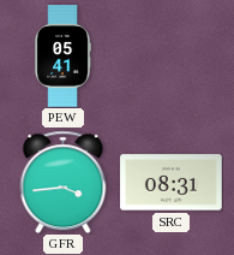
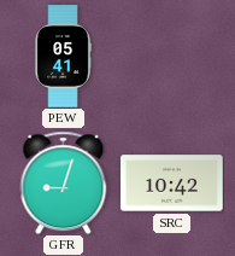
GFR: 3:44 -> 9:03 (64, 182)
SRC: 08:31 -> 10:42 (172, 184)
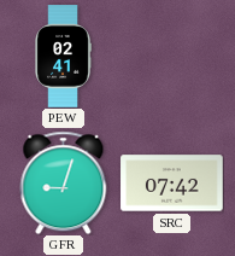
PEW: 05:41 -> 02:41 (63, 57)
SRC: 10:42 -> 07:42 (172, 184)
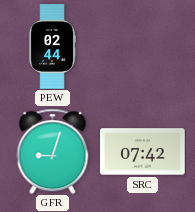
PEW: 02:41 -> 02:44 (52, 47)
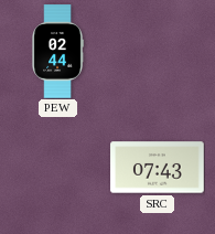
GFR: 9:03 -> none (53, 151)
SRC: 07:42 -> 07:43 (158, 168)
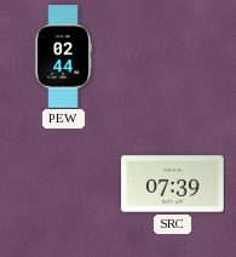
SRC: 07:43 -> 07:39 (173, 184)
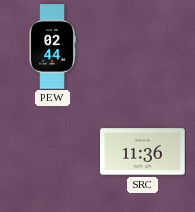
SRC: 07:39 -> 11:36 (143, 152)
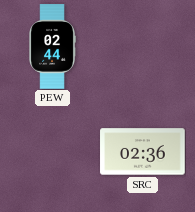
SRC: 11:36 -> 02:36 (143, 152)
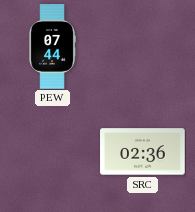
PEW: 02:44 -> 07:44 (52, 47)
